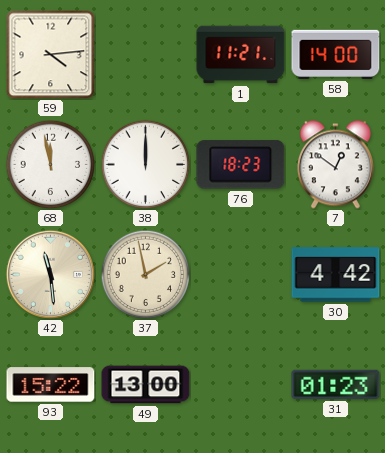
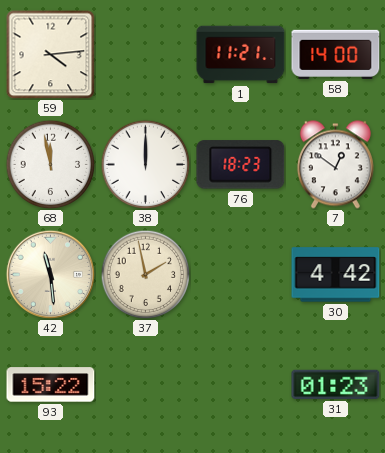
49: 13:00 -> none (146, 385)
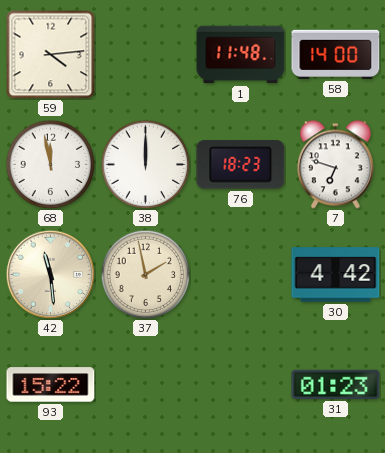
1: 11:21 -> 11:48 (241, 55)
7: 12:51 -> 6:48 (335, 165)
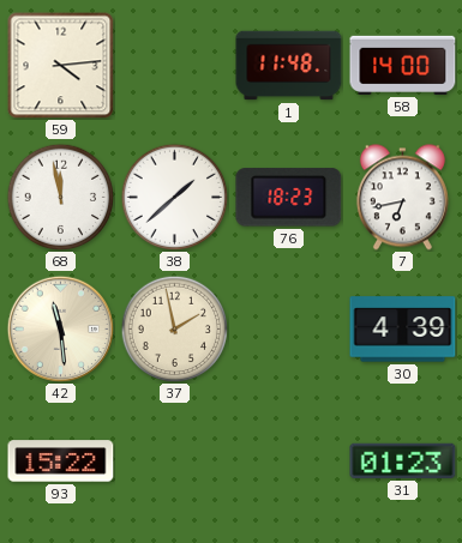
38: 12:00 -> 1:38 (174, 197)
7: 6:48 -> 6:43 (402, 198)
30: 4:42 -> 4:39 (403, 330)
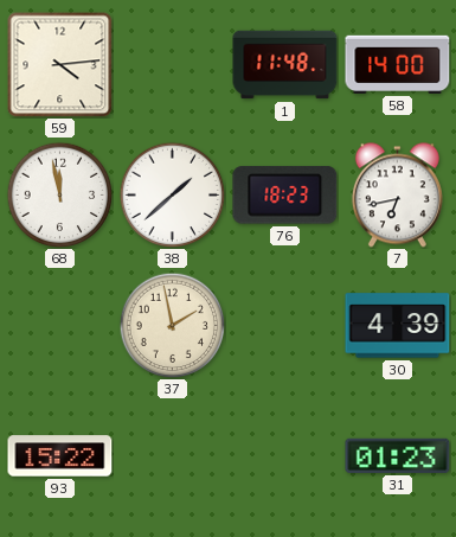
42: 11:29 -> none (60, 328)
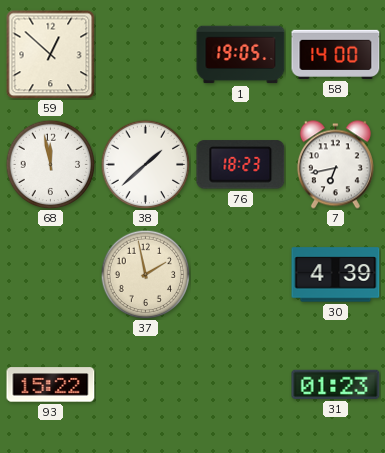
59: 4:14 -> 12:52 (50, 54)
1: 11:48 -> 19:05 (241, 55)
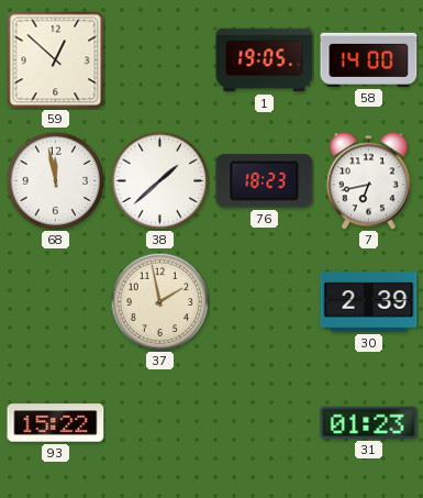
30: 4:39 -> 2:39 (369, 302)
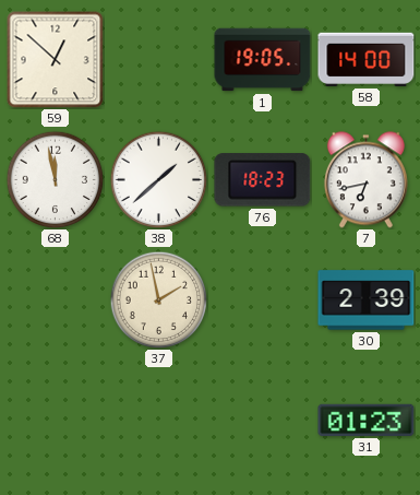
93: 15:22 -> none (56, 423)
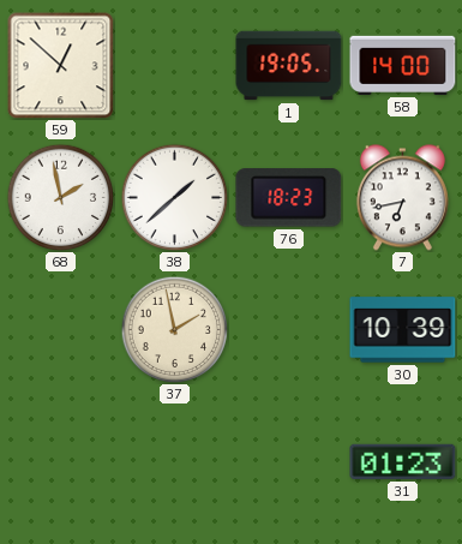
68: 11:58 -> 1:58 (60, 197)
30: 2:39 -> 10:39 (403, 330)
